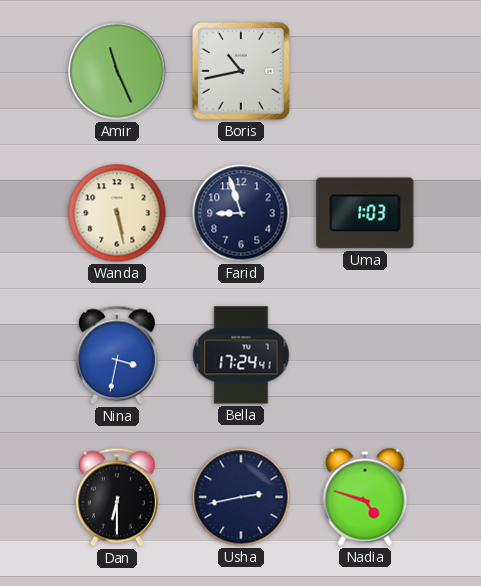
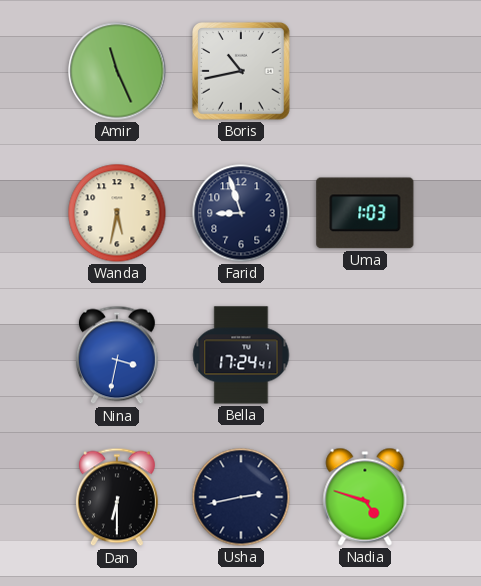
Wanda: 5:28 -> 5:32 (117, 213)
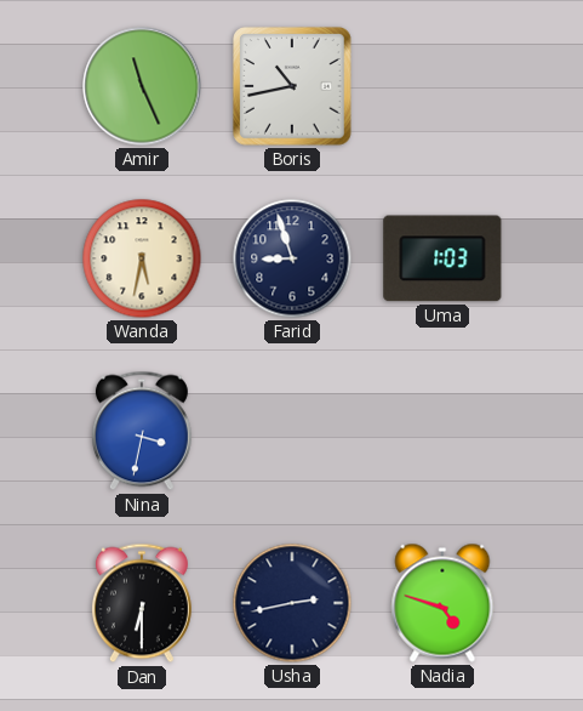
Bella: 17:24 -> none (241, 355)
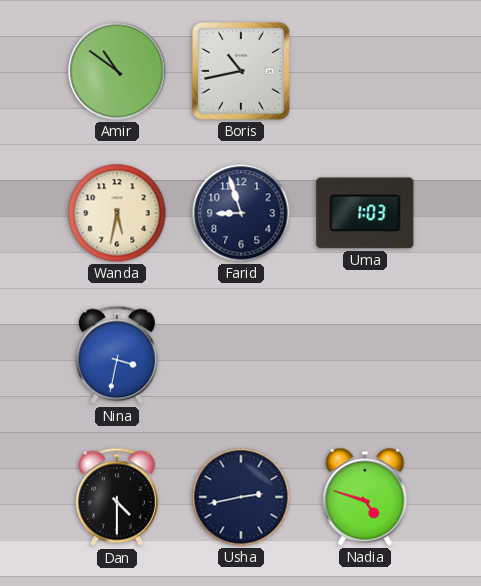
Amir: 11:26 -> 10:51 (117, 71)
Dan: 6:30 -> 4:30 (117, 497)
